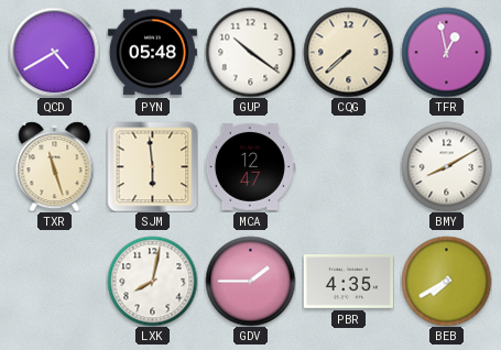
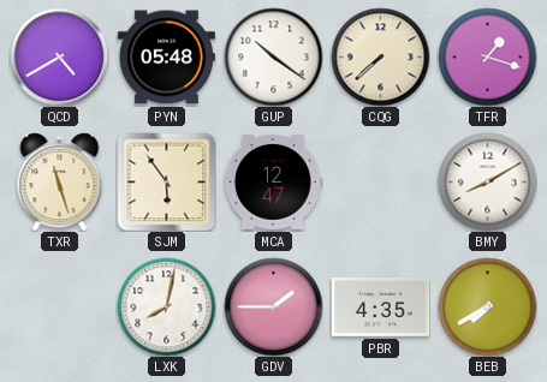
TFR: 12:58 -> 1:18 (487, 56)
SJM: 5:59 -> 5:54 (166, 181)
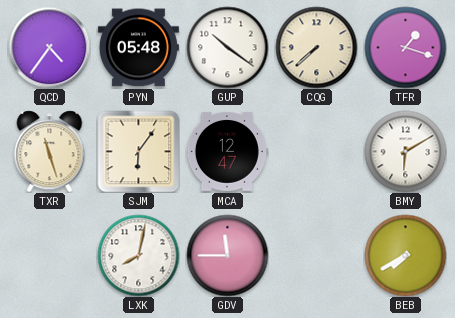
QCD: 4:40 -> 4:36 (49, 47)
SJM: 5:54 -> 6:06 (138, 151)
BMY: 8:10 -> 6:10 (405, 151)
GDV: 1:45 -> 11:45 (227, 255)
PBR: 4:35 -> none (380, 308)
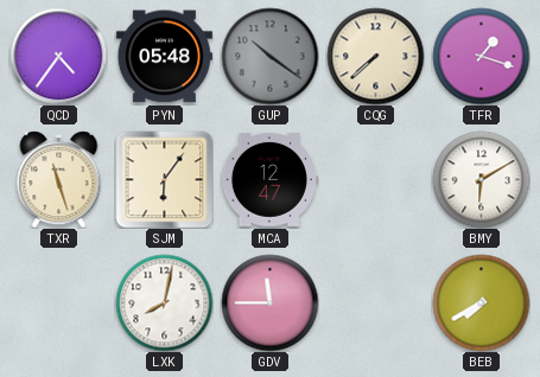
GUP dial: white -> grey (269, 56)
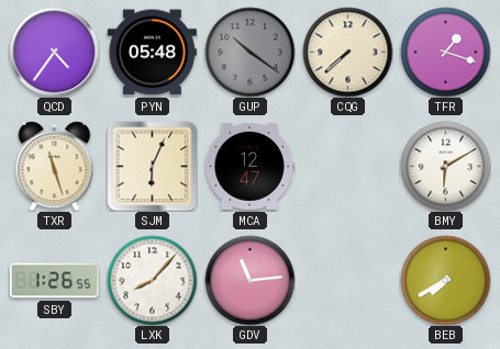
SJM: 6:06 -> 6:04 (152, 166)
SBY: none -> 1:26 (54, 281)
LXK: 8:02 -> 8:07 (152, 280)
GDV: 11:45 -> 11:14 (249, 280)
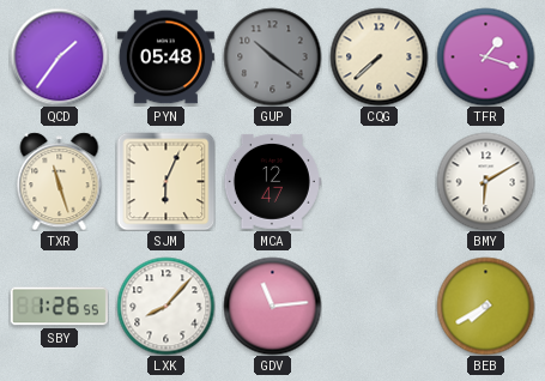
QCD: 4:36 -> 1:36 (59, 56)
